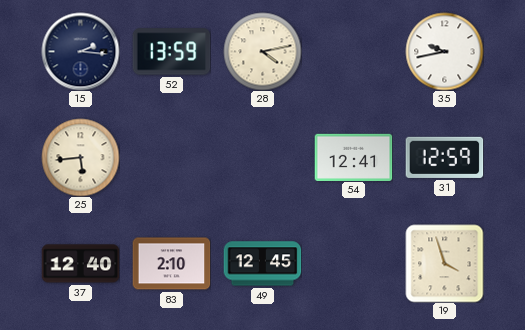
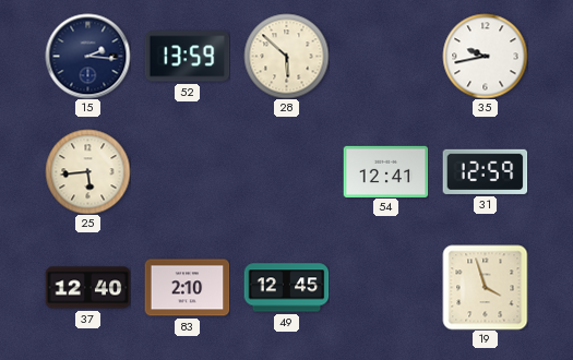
28: 4:13 -> 5:52 (286, 56)
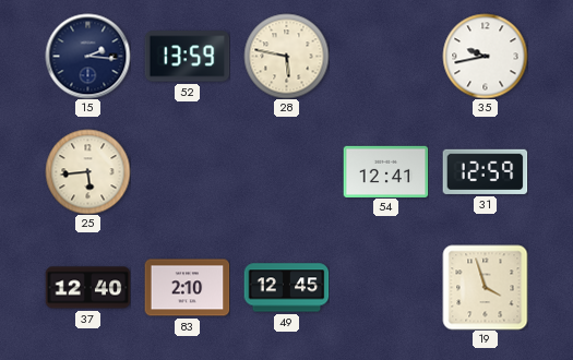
28: 5:52 -> 5:47 (286, 56)
